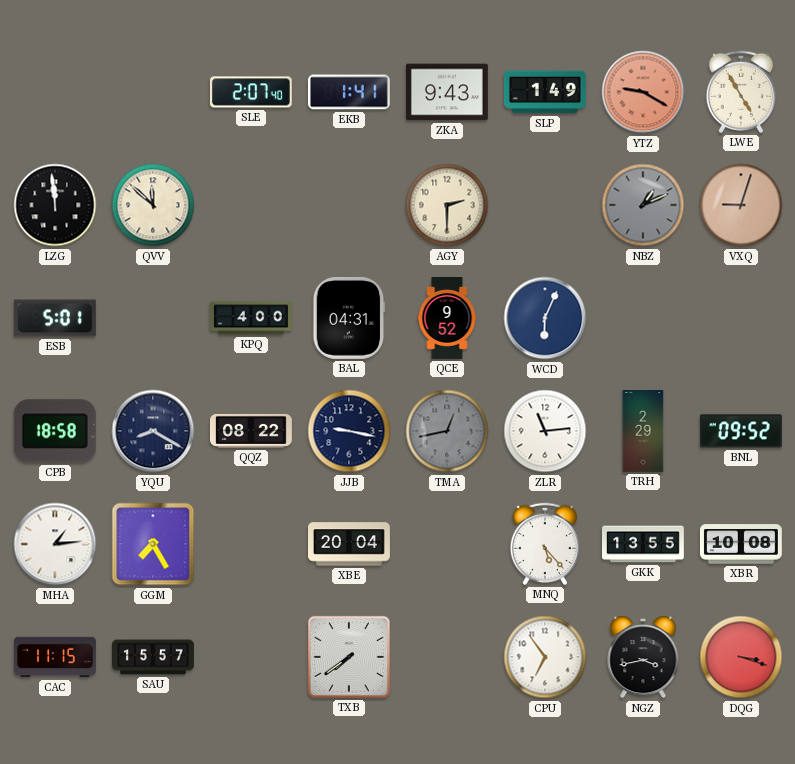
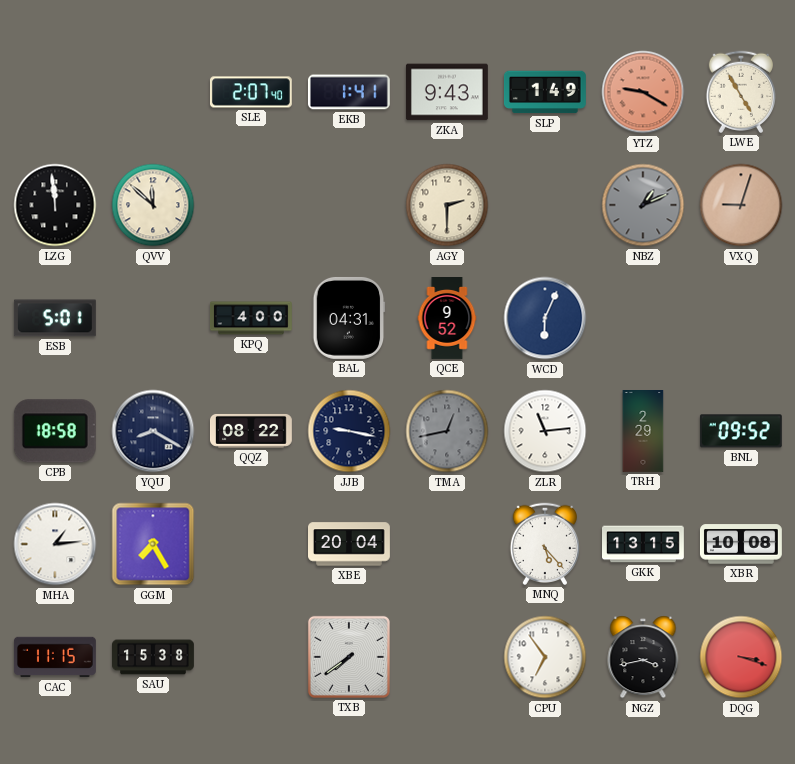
GKK: 13:55 -> 13:15 (644, 544)
SAU: 15:57 -> 15:38 (154, 657)
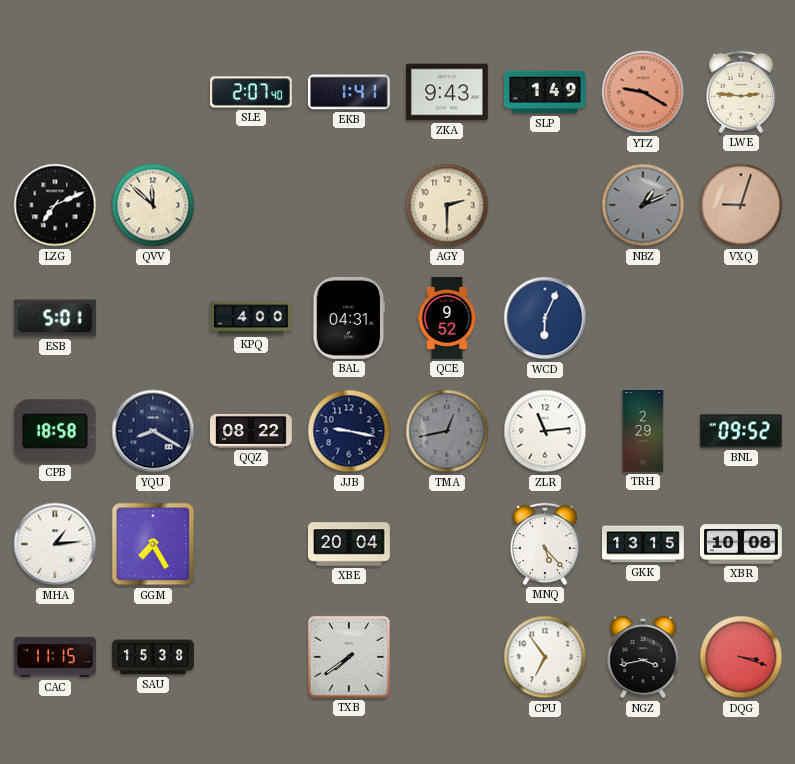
LWE: 4:55 -> 2:46 (740, 92)
LZG: 11:59 -> 7:11 (55, 205)
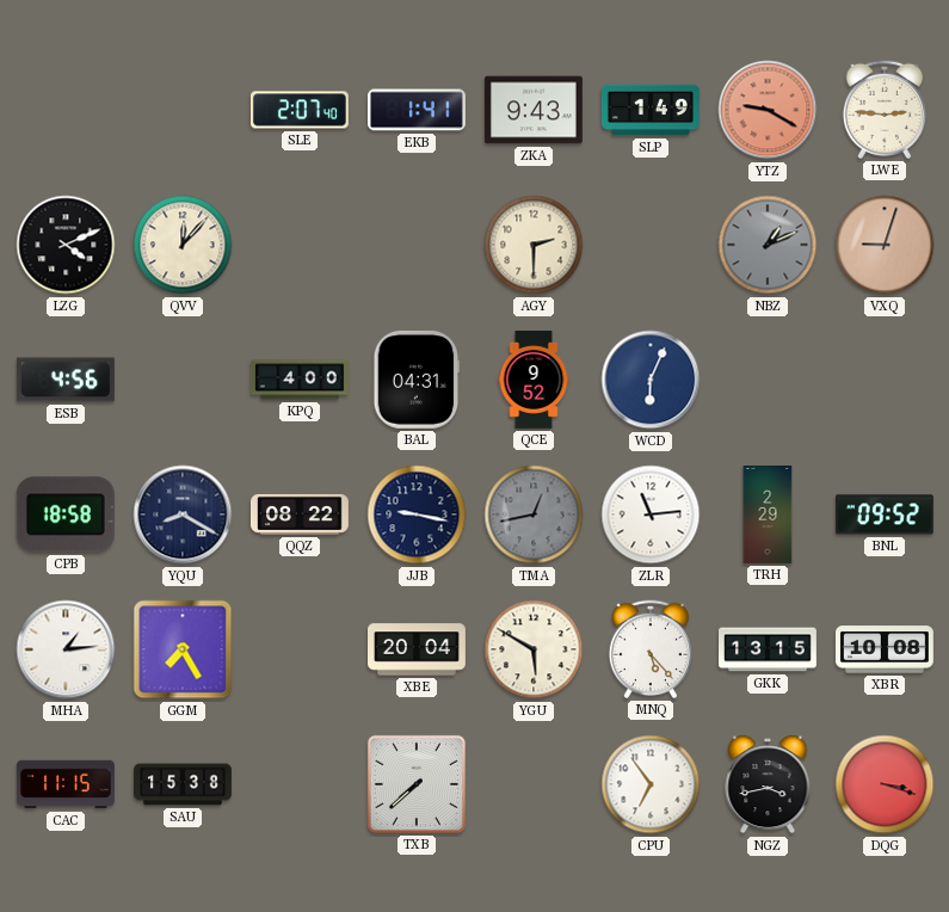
LZG: 7:11 -> 4:11 (66, 245)
QVV: 11:52 -> 12:07 (183, 245)
ESB: 5:01 -> 4:56 (66, 380)
YGU: none -> 5:50 (534, 649)
TXB: 7:39 -> 7:38 (417, 784)
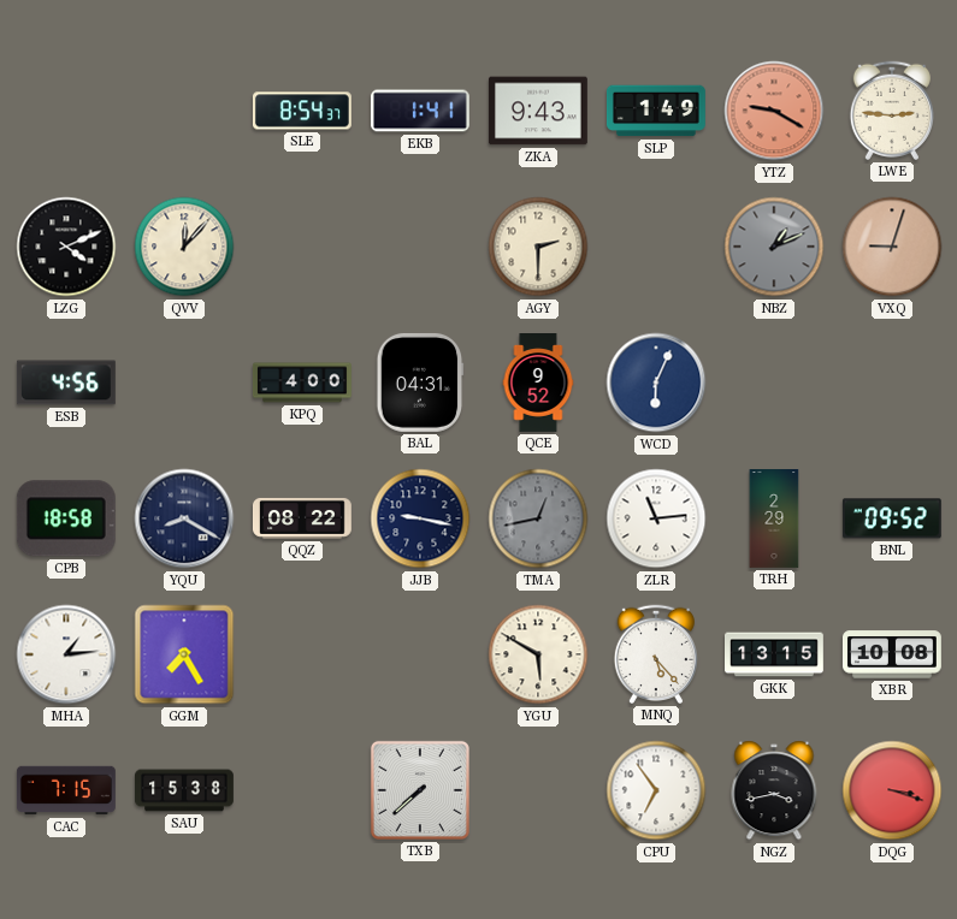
SLE: 2:07 -> 8:54 (302, 111)
XBE: 20:04 -> none (418, 649)
CAC: 11:15 -> 7:15 (66, 790)
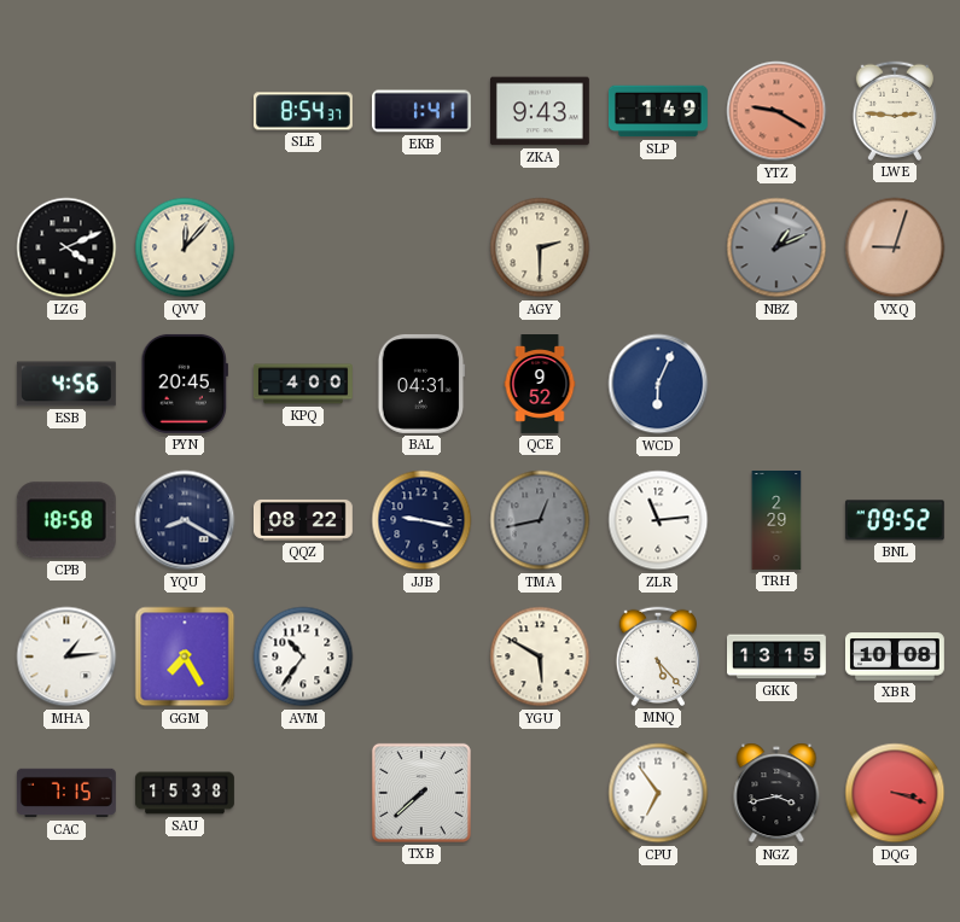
PYN: none -> 20:45 (185, 384)
AVM: none -> 10:36 (303, 657)
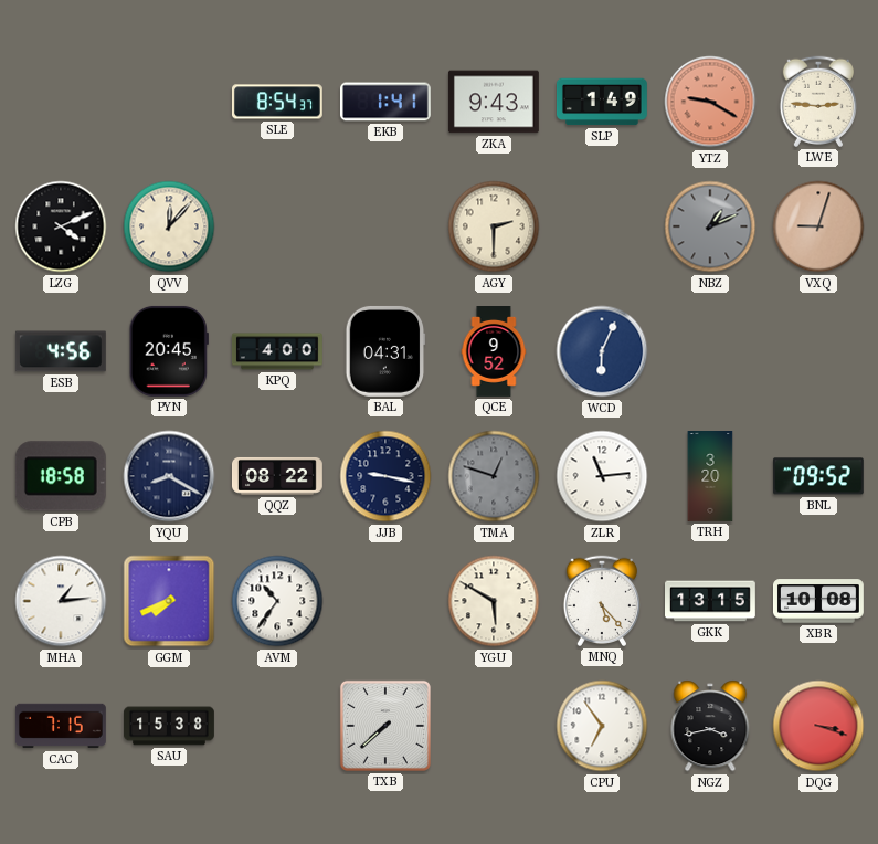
TMA: 12:43 -> 12:48 (494, 476)
TRH: 2:29 -> 3:20 (710, 477)
GGM: 7:25 -> 7:41 (169, 601)
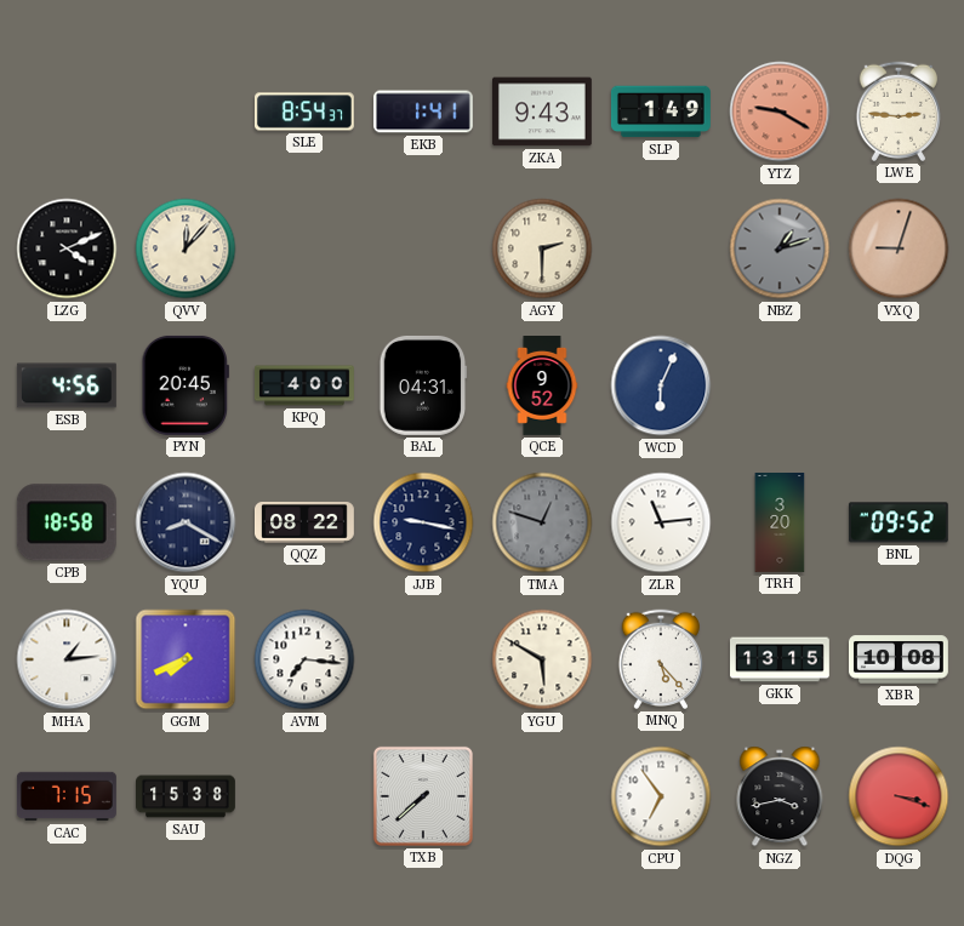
NBZ: 1:11 -> 1:12 (780, 248)
AVM: 10:36 -> 7:16 (304, 659)
